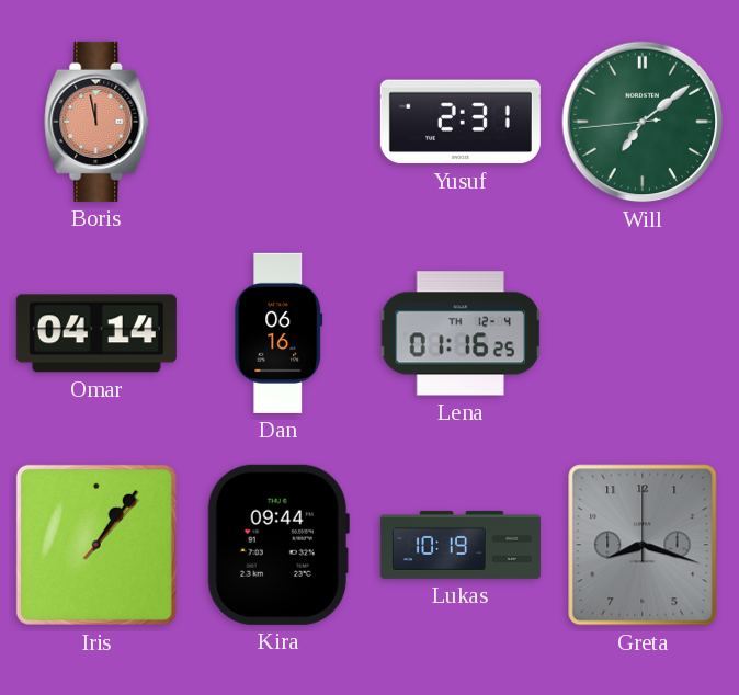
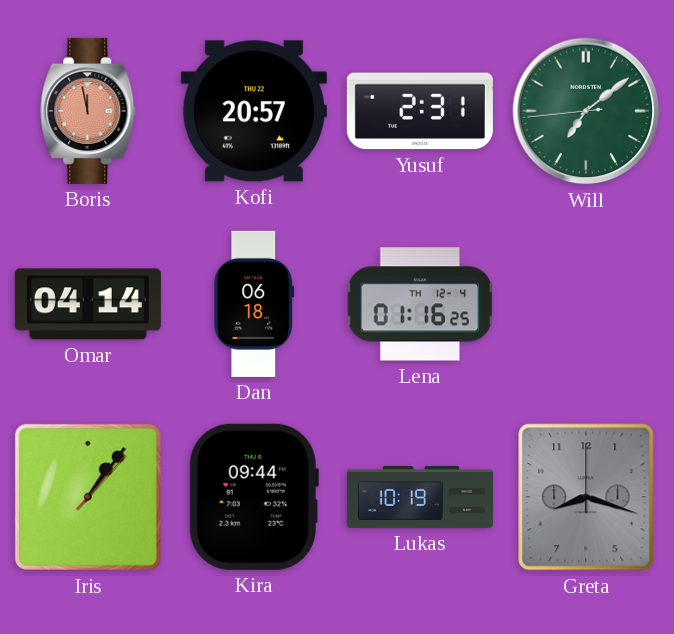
Kofi: none -> 20:57 (254, 111)
Dan: 06:16 -> 06:18 (254, 304)
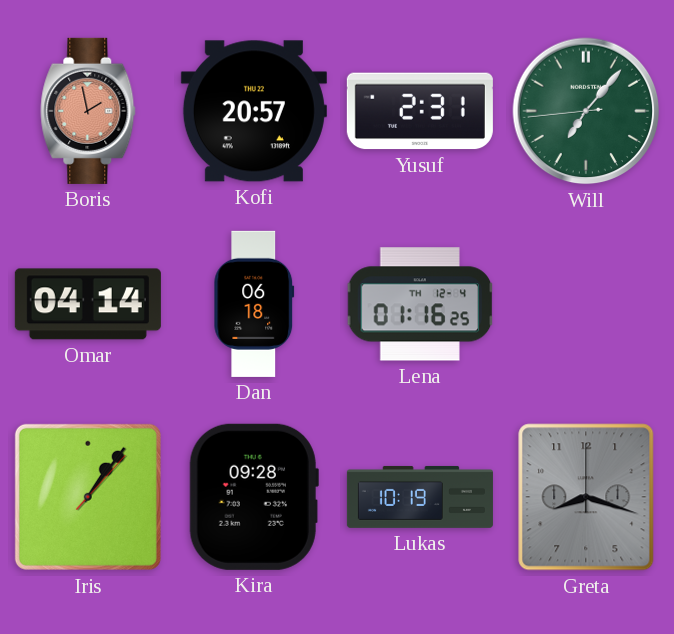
Boris: 11:58 -> 1:58 (88, 111)
Will: 7:08 -> 7:06 (586, 111)
Kira: 09:44 -> 09:28 (254, 497)
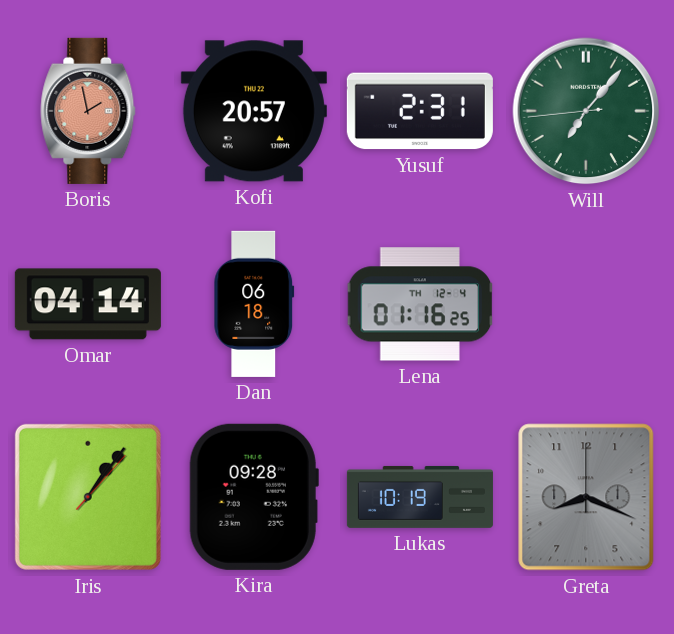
Greta: 8:18 -> 8:19 (586, 497)
